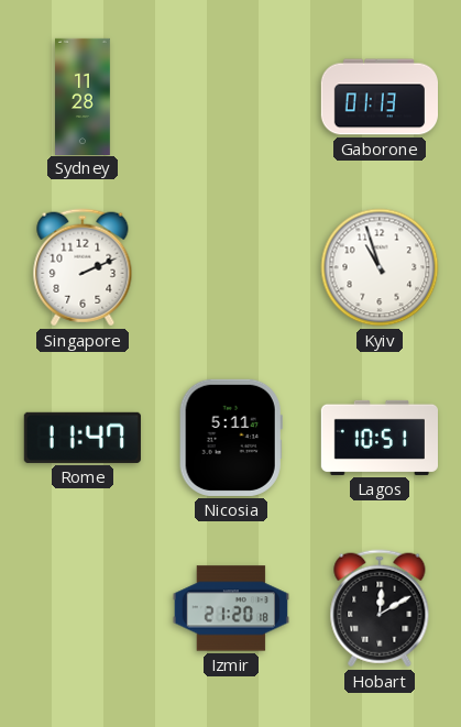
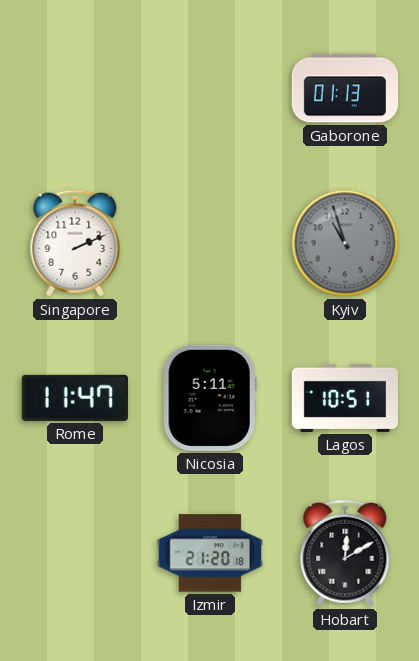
Sydney: 11:28 -> none (84, 96)
Kyiv dial: white -> grey (345, 243)
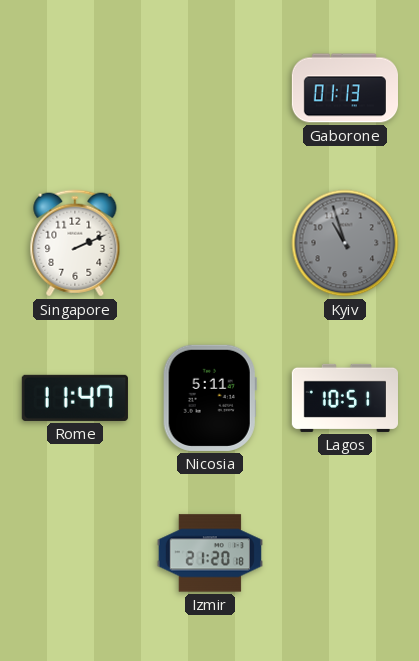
Hobart: 12:10 -> none (345, 553)
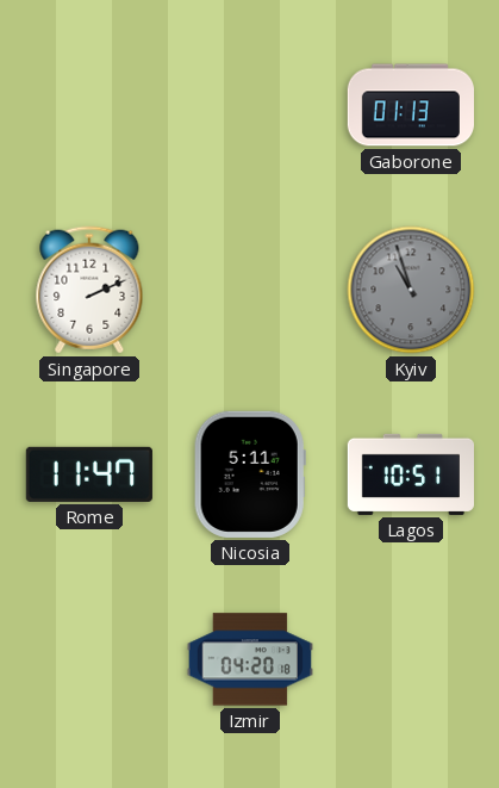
Izmir: 21:20 -> 04:20 (250, 659)
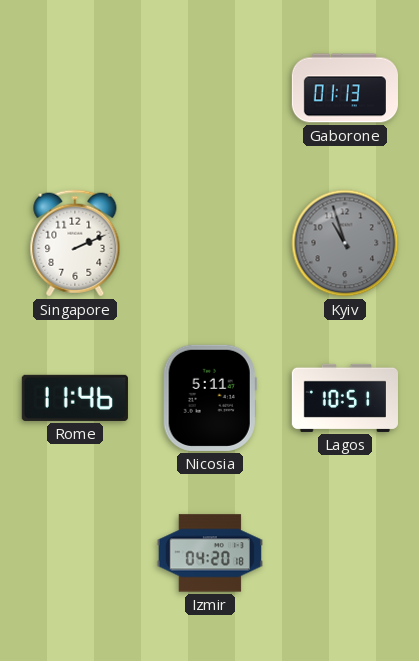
Rome: 11:47 -> 11:46 (75, 398)
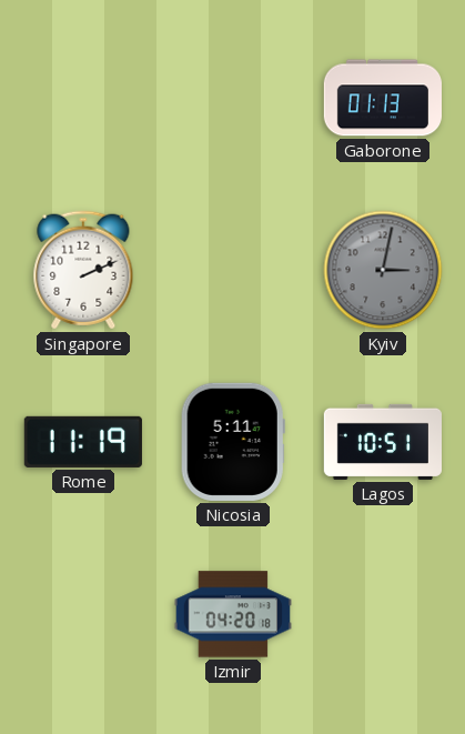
Kyiv: 10:57 -> 3:02 (383, 270)
Rome: 11:46 -> 11:19 (83, 442)
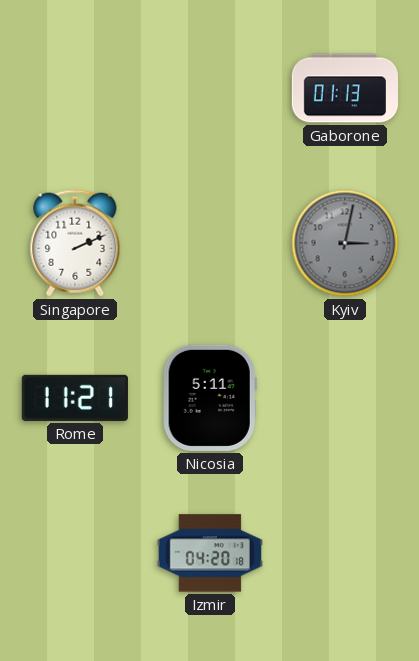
Rome: 11:19 -> 11:21 (75, 398)
Lagos: 10:51 -> none (382, 442)
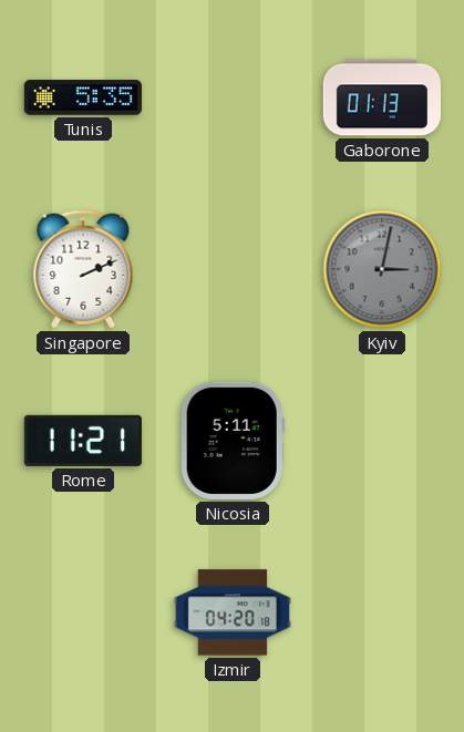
Tunis: none -> 5:35 (83, 97)
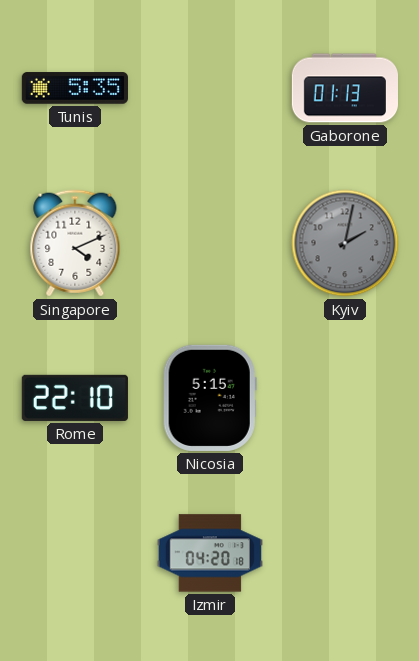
Singapore: 2:11 -> 4:11 (75, 243)
Kyiv: 3:02 -> 2:02 (345, 243)
Rome: 11:21 -> 22:10 (75, 398)
Nicosia: 5:11 -> 5:15 (210, 398)
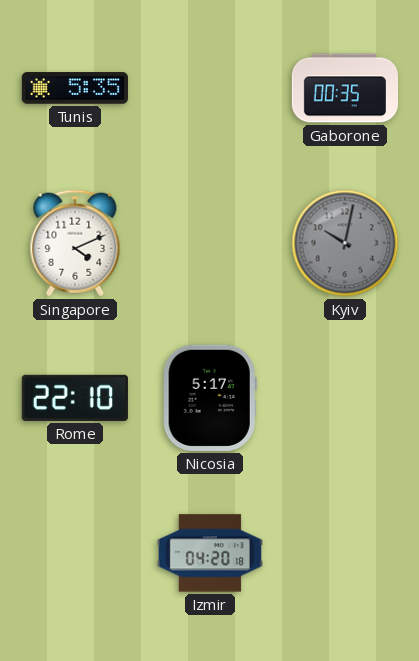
Gaborone: 01:13 -> 00:35 (344, 88)
Kyiv: 2:02 -> 10:02 (345, 243)
Nicosia: 5:15 -> 5:17 (210, 398)
